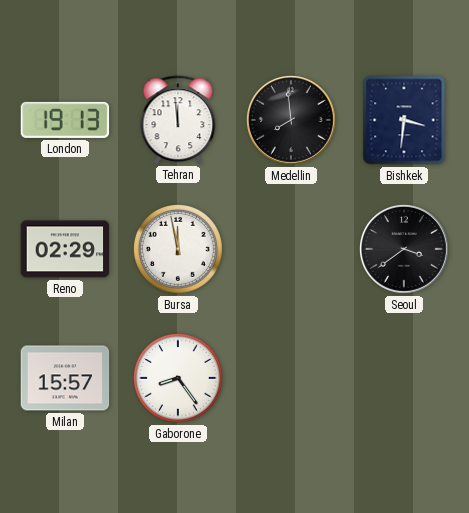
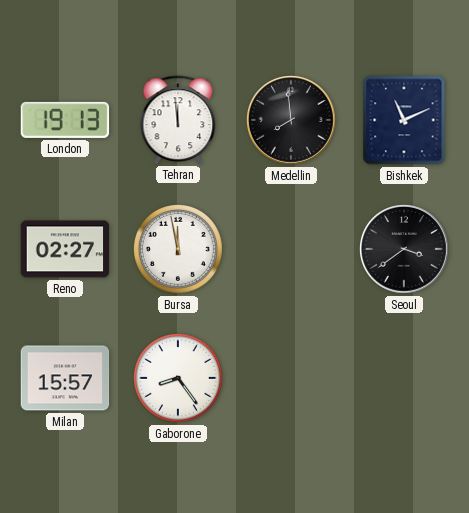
Bishkek: 3:31 -> 11:11 (404, 120)
Reno: 02:29 -> 02:27 (65, 249)
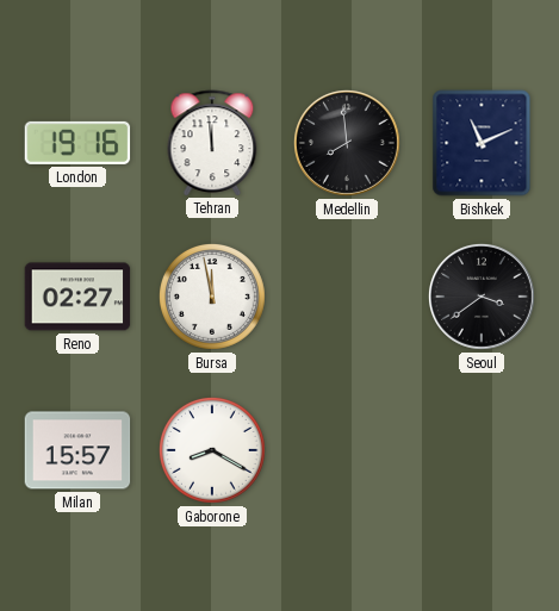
London: 19:13 -> 19:16 (77, 143)
Gaborone: 8:24 -> 8:20 (212, 450)
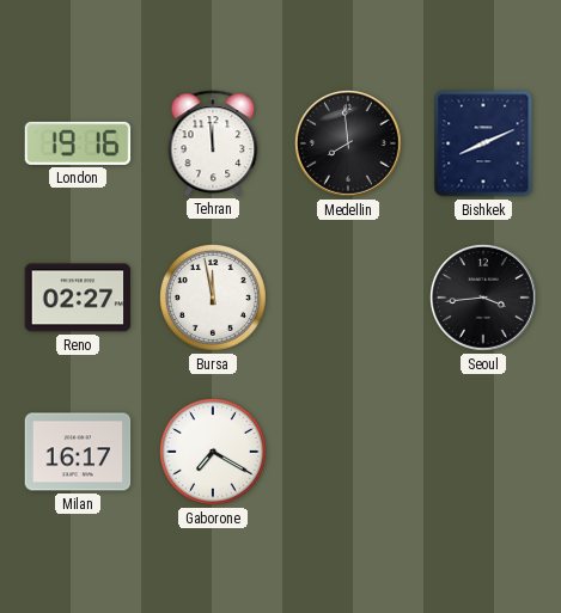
Bishkek: 11:11 -> 8:11 (483, 143)
Seoul: 3:39 -> 3:44 (483, 298)
Milan: 15:57 -> 16:17 (78, 452)
Gaborone: 8:20 -> 7:20 (213, 452)
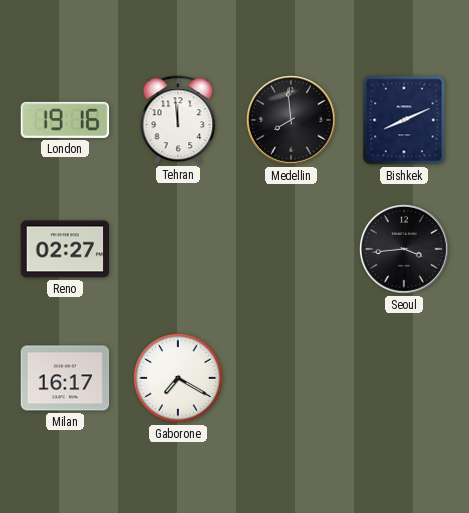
Bursa: 11:58 -> none (213, 298)
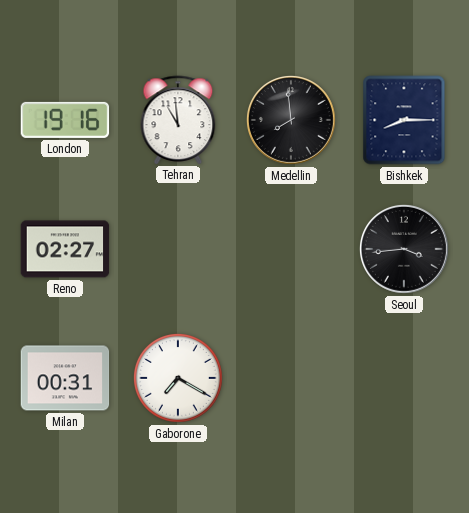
Tehran: 11:59 -> 10:59 (178, 120)
Bishkek: 8:11 -> 8:15 (404, 120)
Milan: 16:17 -> 00:31 (65, 378)
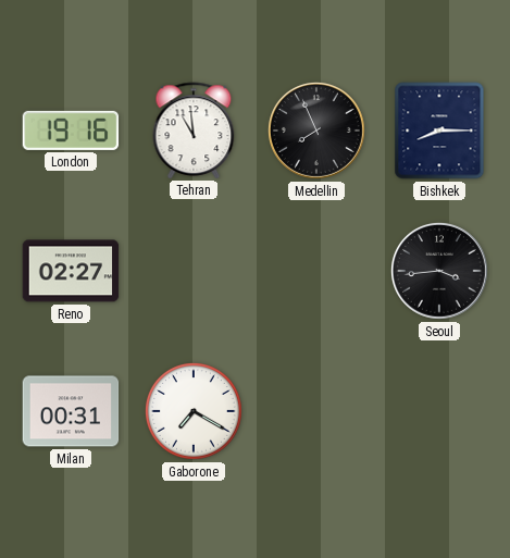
Medellin: 7:59 -> 7:56 (316, 131)
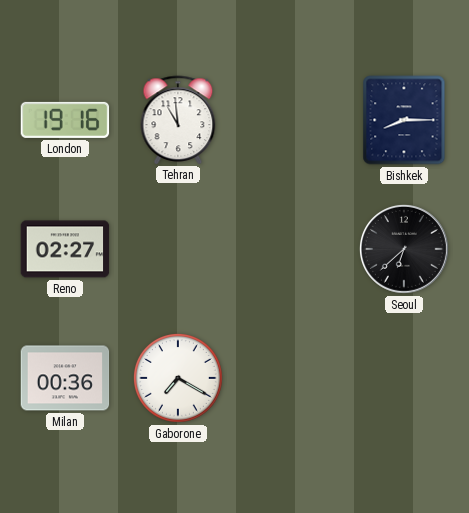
Medellin: 7:56 -> none (316, 131)
Seoul: 3:44 -> 6:38 (404, 249)
Milan: 00:31 -> 00:36 (65, 378)
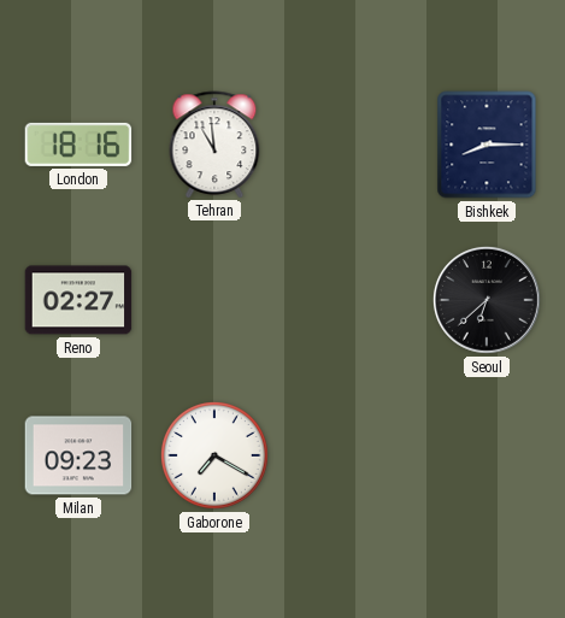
London: 19:16 -> 18:16 (78, 145)
Milan: 00:36 -> 09:23 (78, 455)
